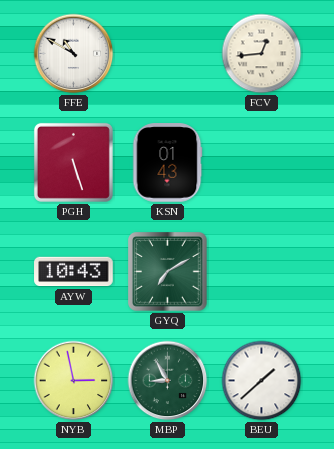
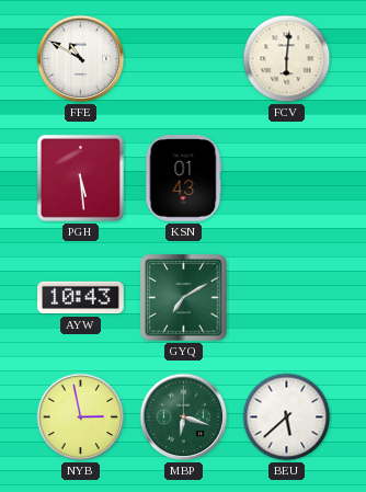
FCV: 12:44 -> 6:01 (287, 59)
PGH: 5:27 -> 5:29 (80, 178)
MBP: 8:55 -> 6:18 (184, 417)
BEU: 1:38 -> 5:38 (287, 417)
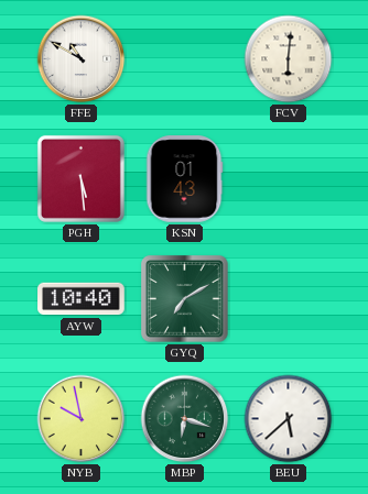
AYW: 10:43 -> 10:40 (82, 299)
NYB: 2:58 -> 9:58 (82, 419)
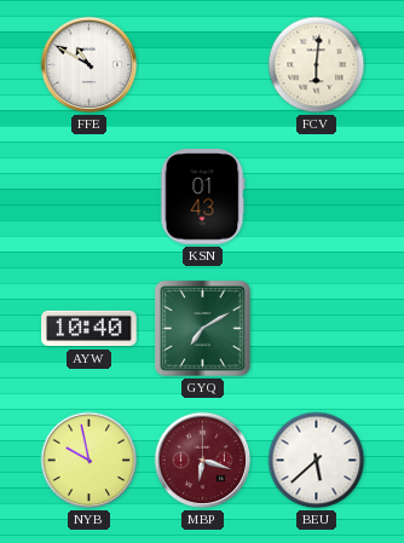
PGH: 5:29 -> none (80, 178)
MBP dial: green -> burgundy (203, 461)
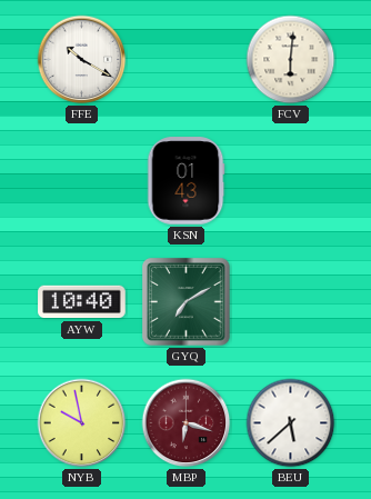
FFE: 10:50 -> 10:20 (82, 60)
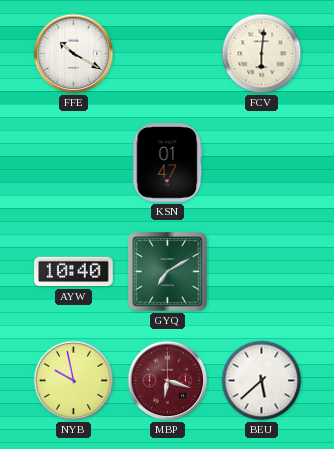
KSN: 01:43 -> 01:47 (167, 163)
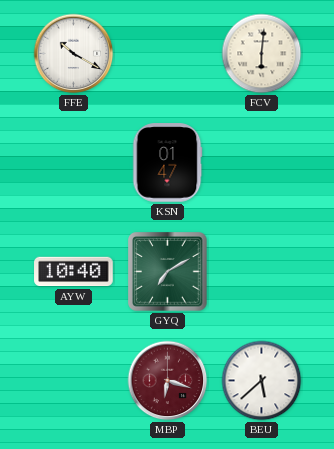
NYB: 9:58 -> none (74, 381)
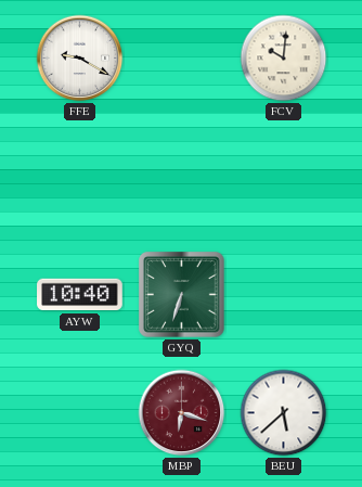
FFE: 10:20 -> 9:20 (80, 59)
FCV: 6:01 -> 10:01 (284, 59)
KSN: 01:47 -> none (167, 163)
GYQ: 7:10 -> 6:33 (182, 295)
